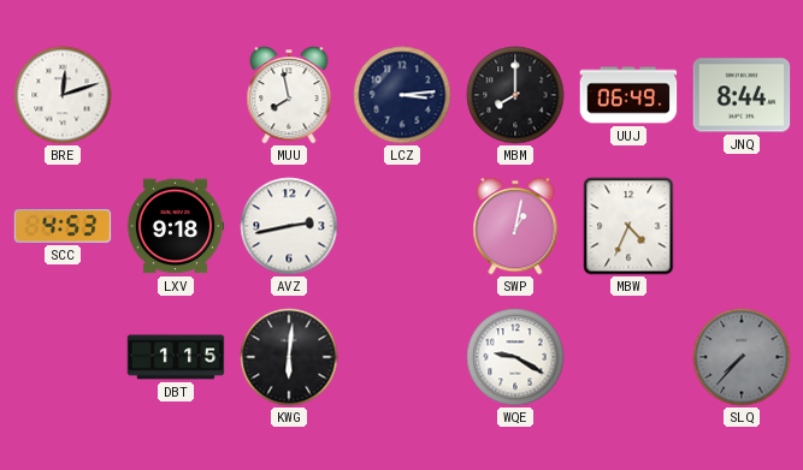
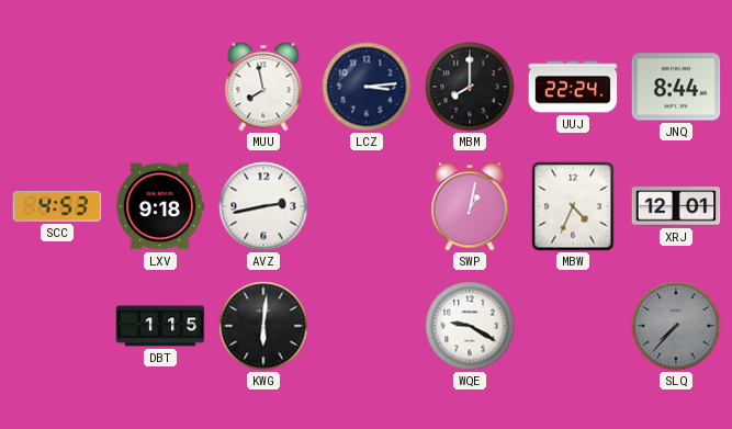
BRE: 12:12 -> none (63, 95)
UUJ: 06:49 -> 22:24 (573, 87)
XRJ: none -> 12:01 (676, 206)
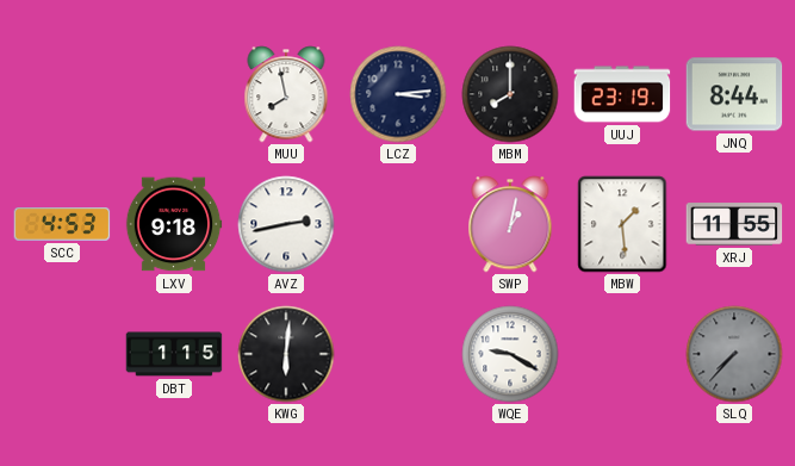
UUJ: 22:24 -> 23:19 (622, 94)
MBW: 4:34 -> 1:29 (622, 224)
XRJ: 12:01 -> 11:55 (734, 224)
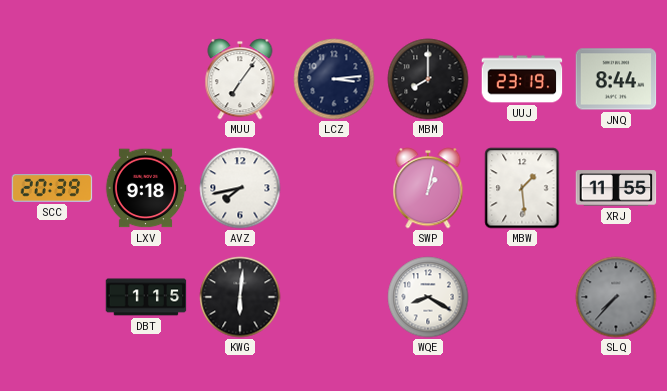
MUU: 7:58 -> 7:06 (240, 79)
SCC: 4:53 -> 20:39 (52, 189)
AVZ: 2:43 -> 7:43 (240, 188)
WQE: 9:20 -> 8:20 (428, 297)
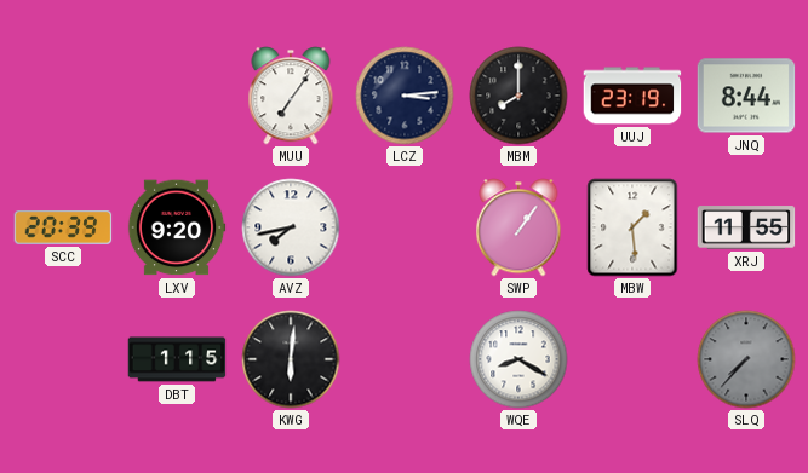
LXV: 9:18 -> 9:20 (177, 227)
SWP: 1:02 -> 1:06 (518, 227)
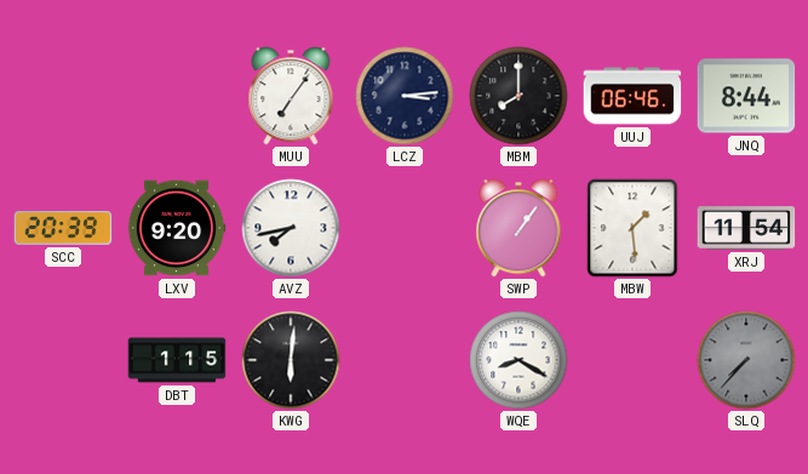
UUJ: 23:19 -> 06:46 (632, 96)
XRJ: 11:55 -> 11:54 (746, 228)
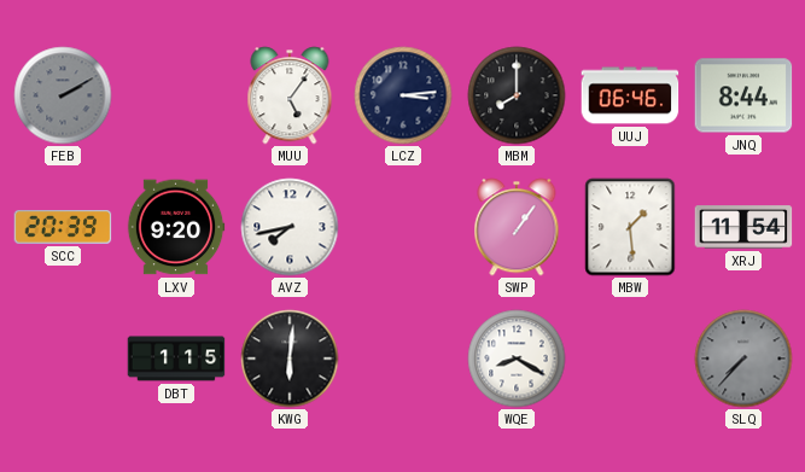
FEB: none -> 2:10 (63, 95)
MUU: 7:06 -> 5:06 (290, 95)
